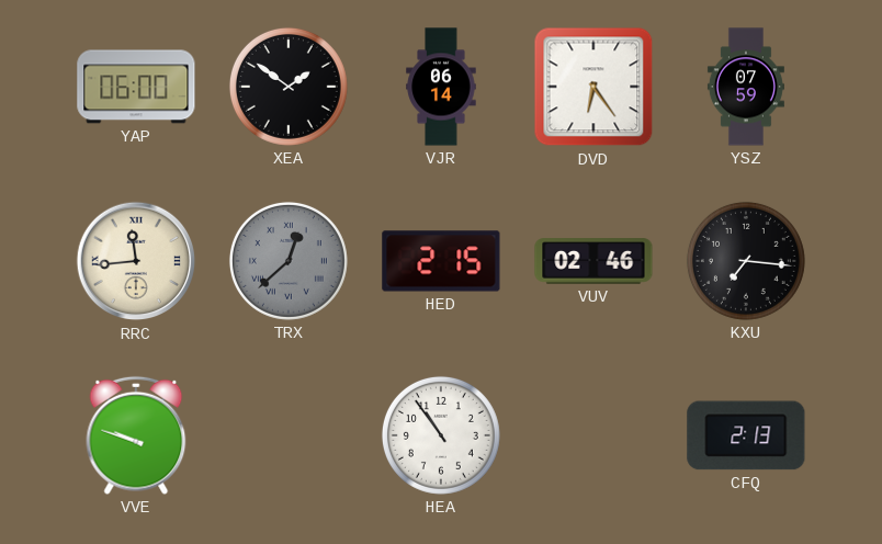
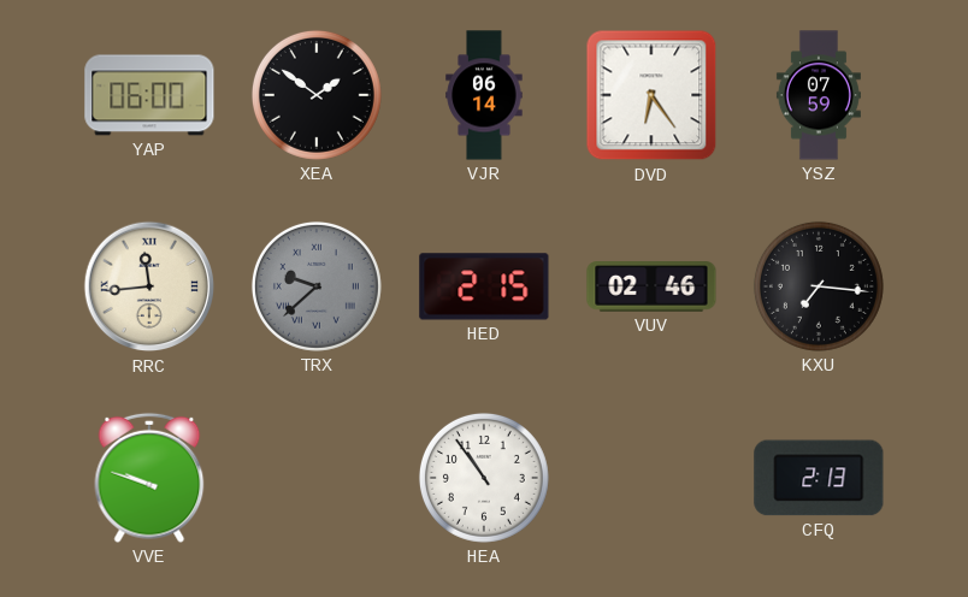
TRX: 12:38 -> 9:38 (317, 286)
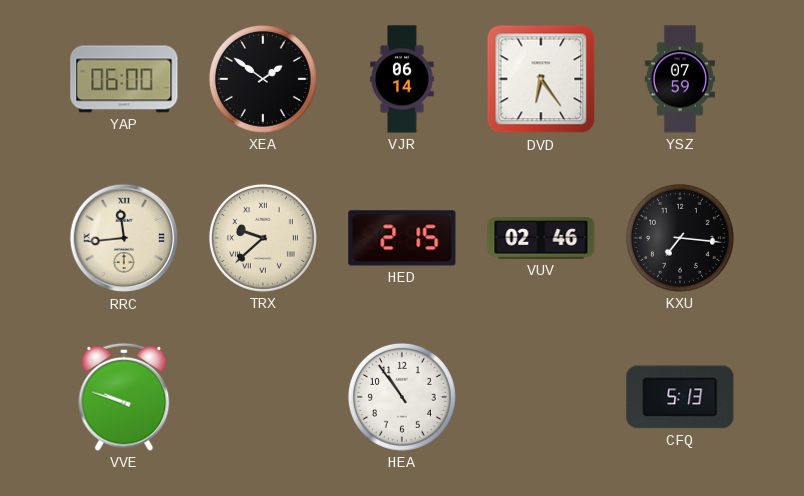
TRX dial: grey -> cream (263, 238)
CFQ: 2:13 -> 5:13 (680, 397)
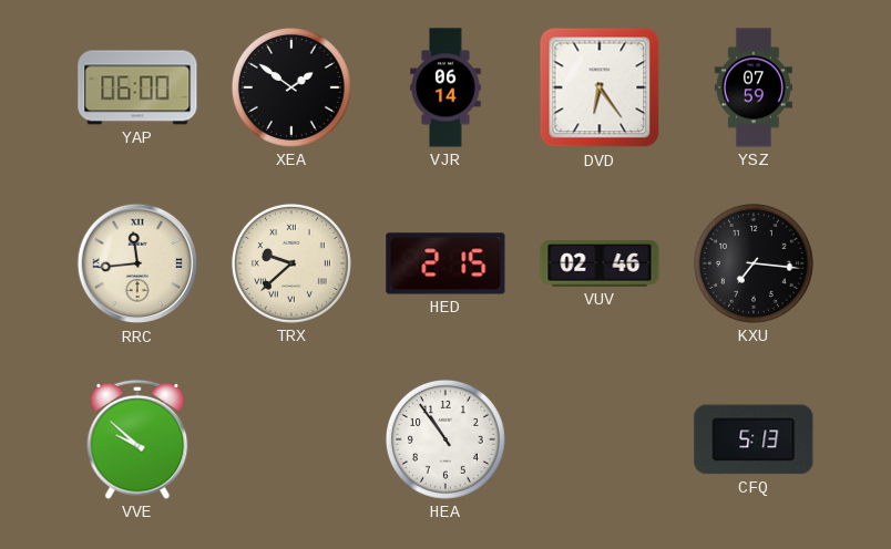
VVE: 9:48 -> 9:52 (137, 439)
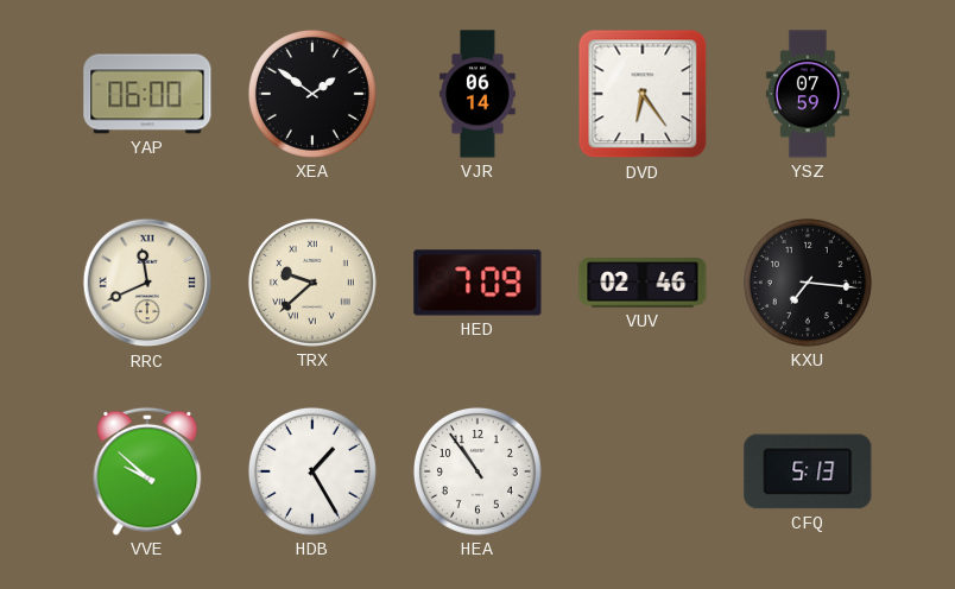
RRC: 11:44 -> 11:41 (147, 283)
HED: 2:15 -> 7:09 (477, 283)
HDB: none -> 1:25 (312, 471)
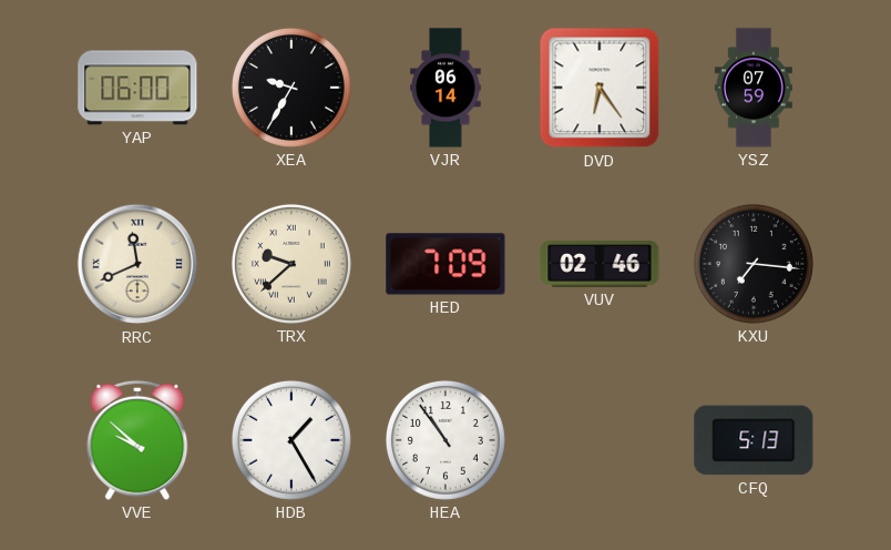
XEA: 1:51 -> 9:35 (291, 88)
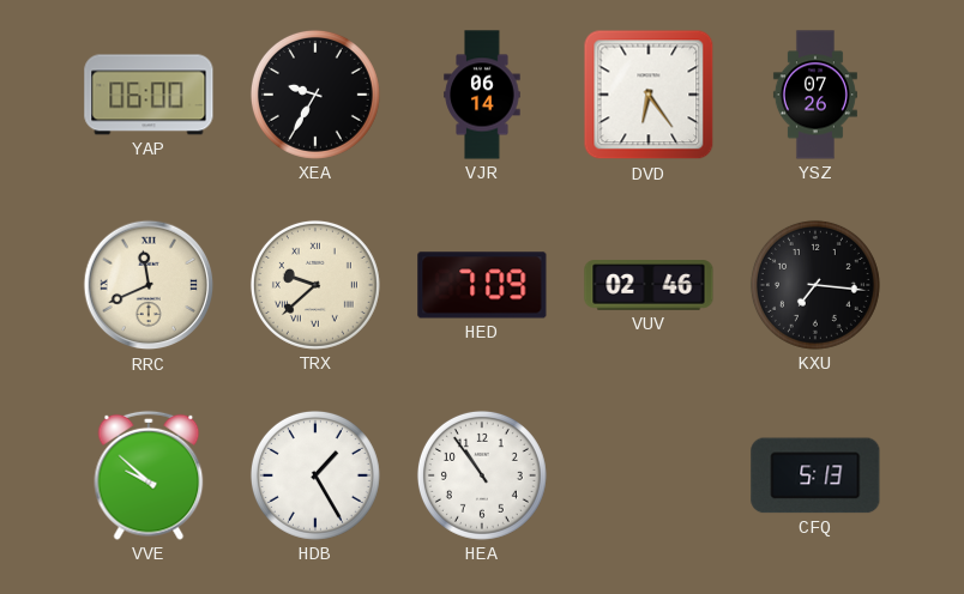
YSZ: 07:59 -> 07:26 (815, 95)
